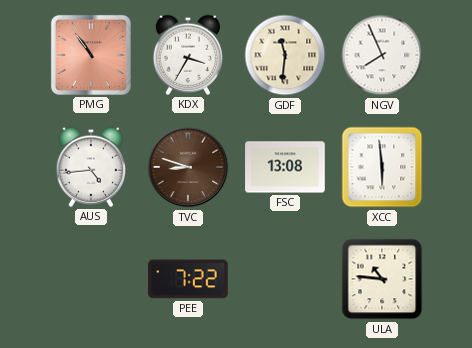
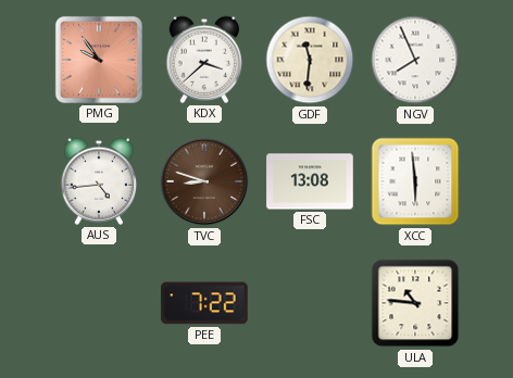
PMG: 10:54 -> 9:54 (99, 60)
KDX: 3:35 -> 3:38 (204, 60)
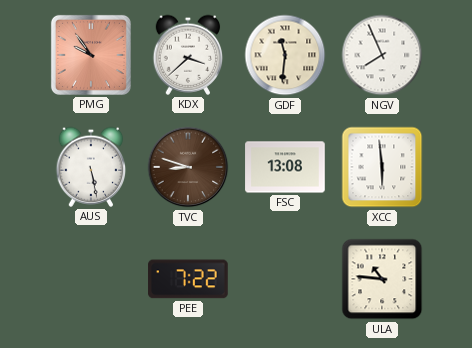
AUS: 4:44 -> 5:28 (91, 167)
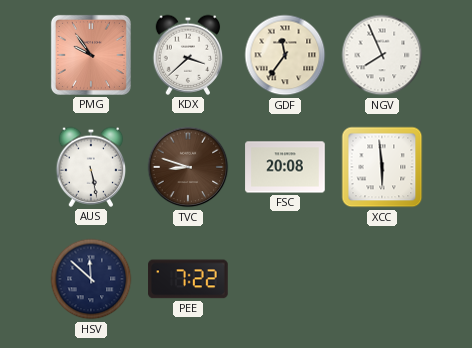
GDF: 11:31 -> 11:36 (285, 55)
FSC: 13:08 -> 20:08 (285, 167)
HSV: none -> 11:52 (91, 279)
ULA: 10:46 -> none (382, 279)
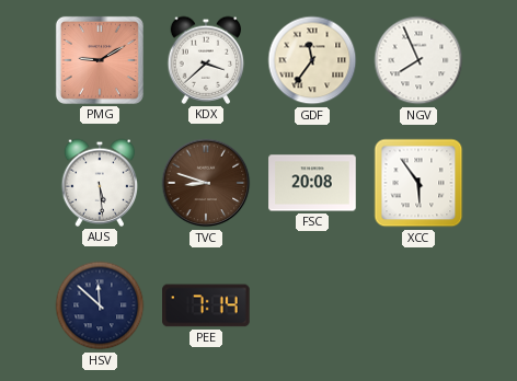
PMG: 9:54 -> 9:10 (100, 60)
AUS: 5:28 -> 5:29 (100, 183)
XCC: 5:59 -> 5:54 (418, 183)
PEE: 7:22 -> 7:14 (206, 305)
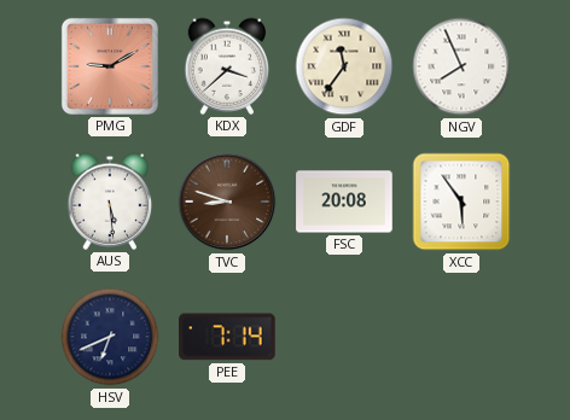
HSV: 11:52 -> 6:41 (110, 337)
